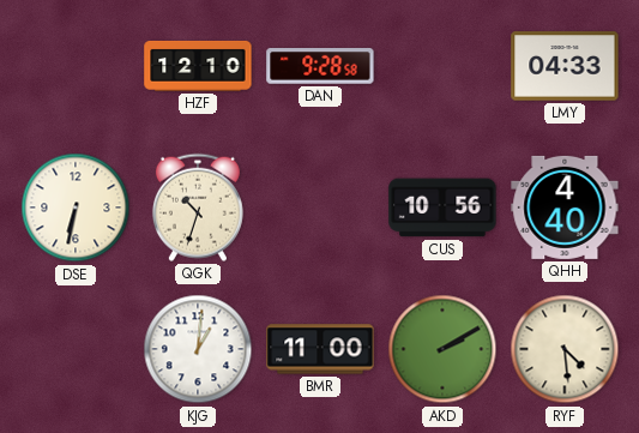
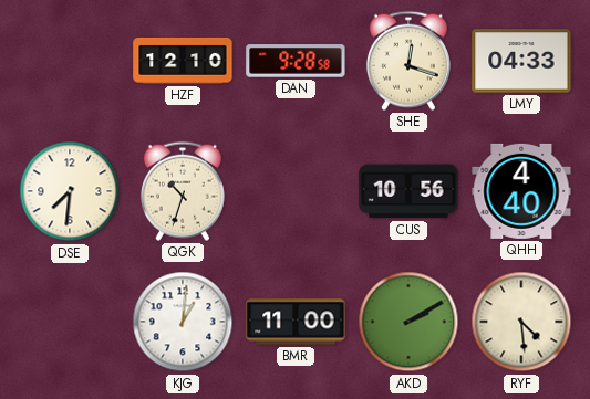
SHE: none -> 12:18 (408, 61)
DSE: 6:32 -> 7:31 (70, 191)
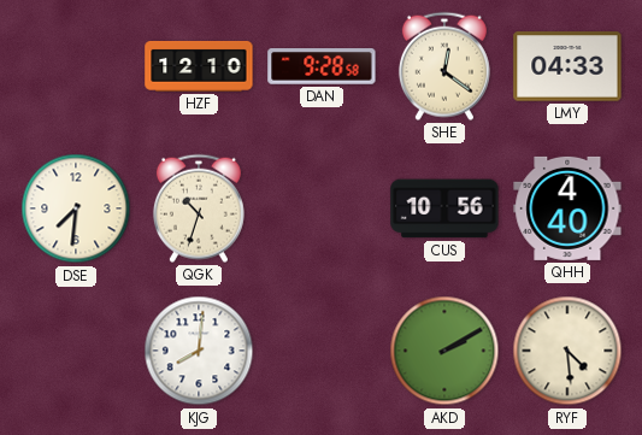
SHE: 12:18 -> 12:21 (444, 66)
KJG: 1:01 -> 8:01 (199, 351)
BMR: 11:00 -> none (296, 322)
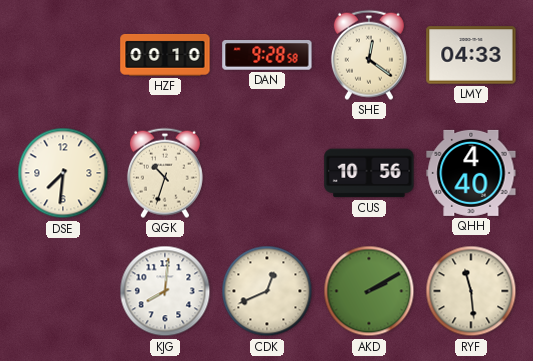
HZF: 12:10 -> 00:10 (165, 55)
CDK: none -> 12:41 (267, 291)
RYF: 4:29 -> 11:29 (471, 291)
